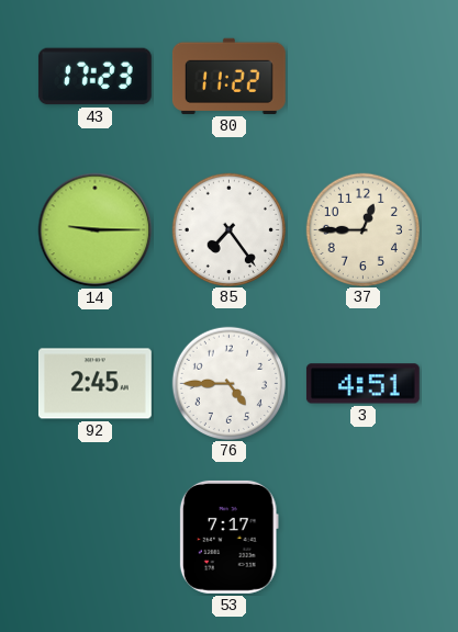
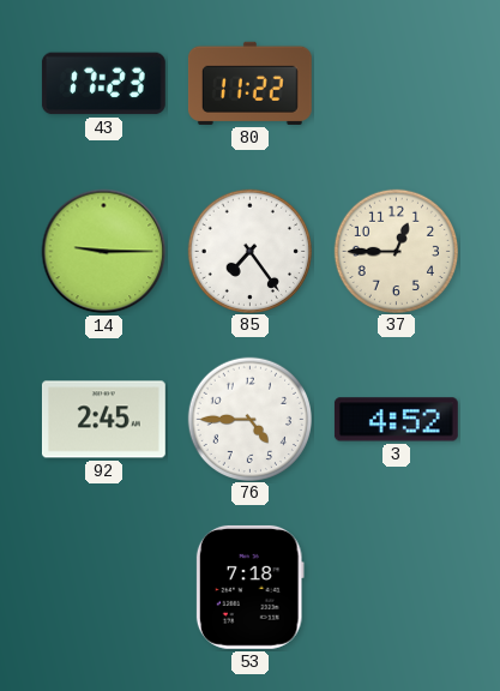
3: 4:51 -> 4:52 (396, 420)
53: 7:17 -> 7:18 (249, 587)
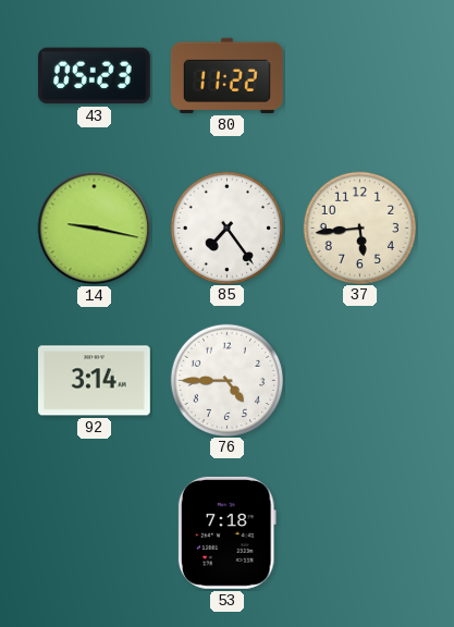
43: 17:23 -> 05:23 (94, 76)
14: 9:15 -> 9:17 (95, 229)
37: 12:45 -> 5:44 (359, 228)
92: 2:45 -> 3:14 (94, 381)
3: 4:52 -> none (396, 420)
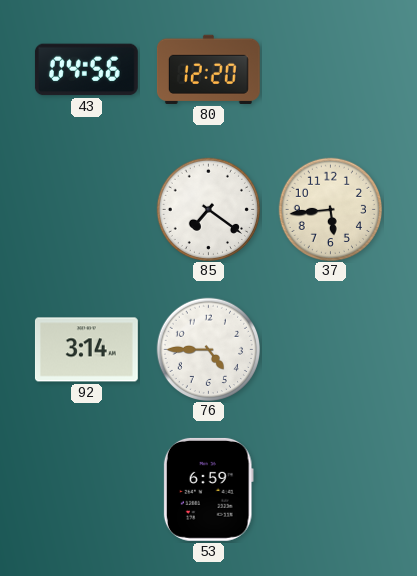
43: 05:23 -> 04:56 (86, 70)
80: 11:22 -> 12:20 (208, 69)
14: 9:17 -> none (95, 229)
85: 7:24 -> 7:21 (208, 209)
53: 7:18 -> 6:59 (208, 489)
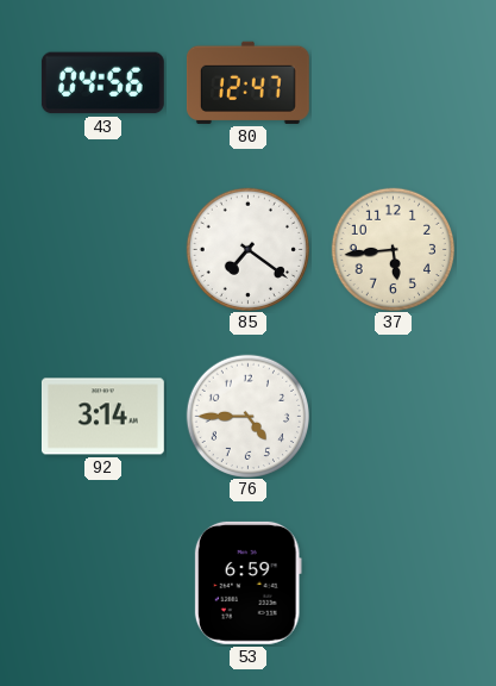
80: 12:20 -> 12:47 (247, 82)
